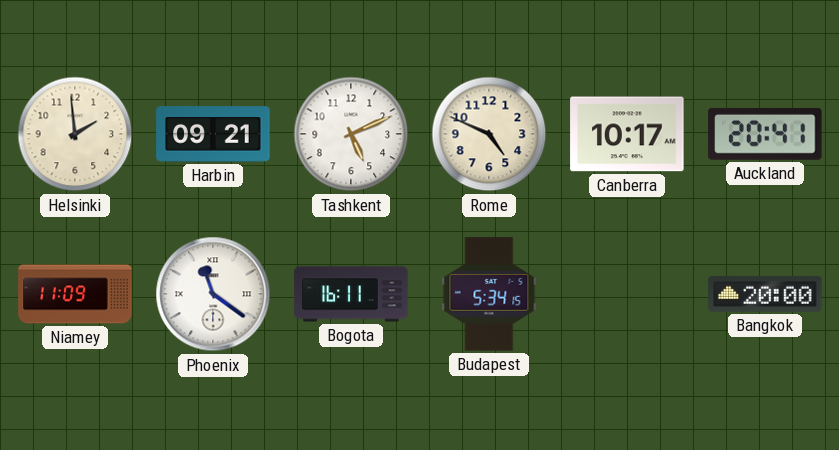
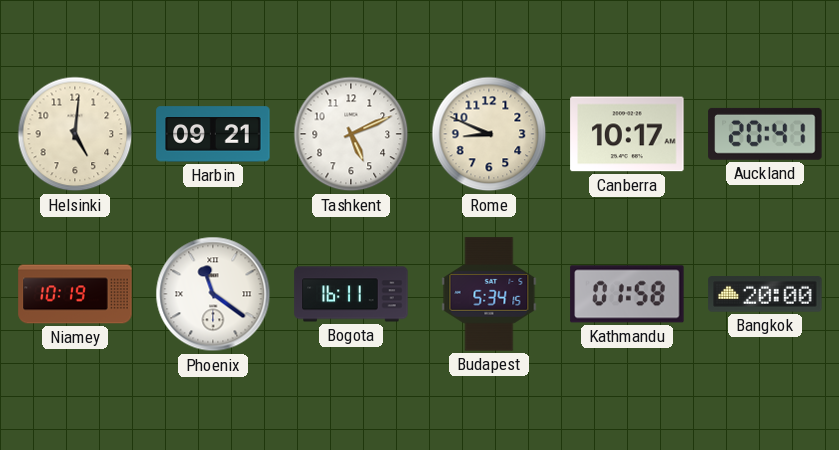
Helsinki: 1:59 -> 5:01 (75, 134)
Rome: 4:49 -> 8:49 (489, 134)
Niamey: 11:09 -> 10:19 (75, 294)
Kathmandu: none -> 01:58 (627, 294)
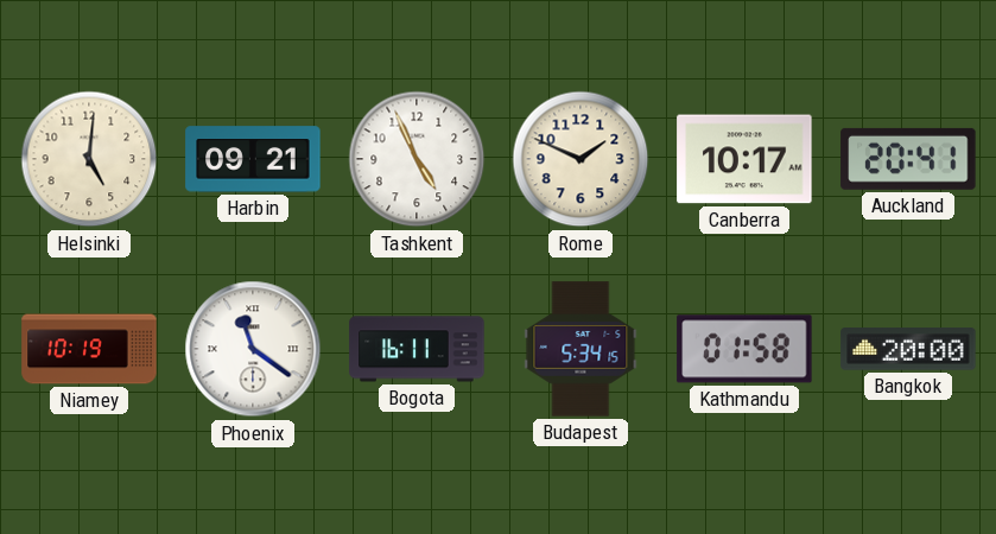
Tashkent: 5:11 -> 4:56 (417, 159)
Rome: 8:49 -> 1:49 (581, 159)
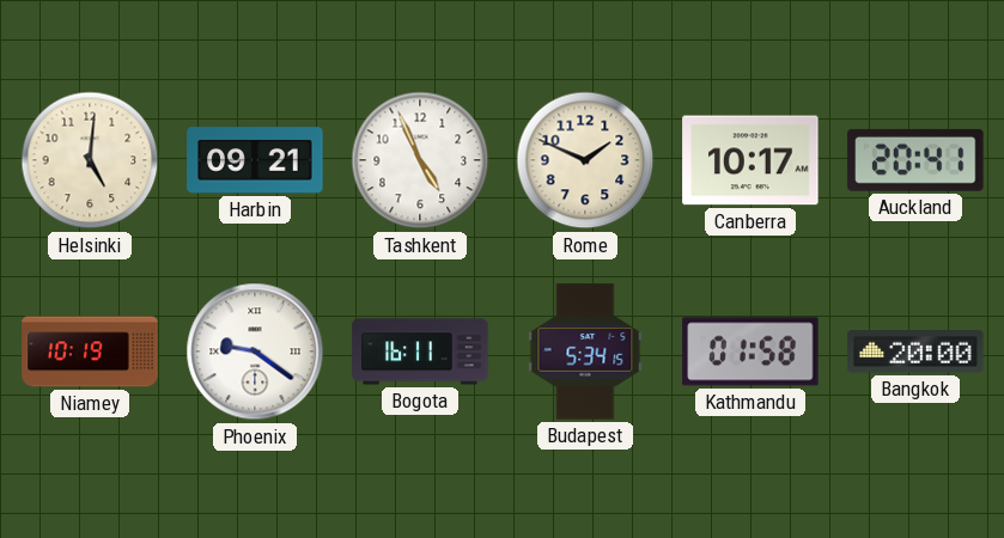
Phoenix: 11:21 -> 9:21 (255, 351)
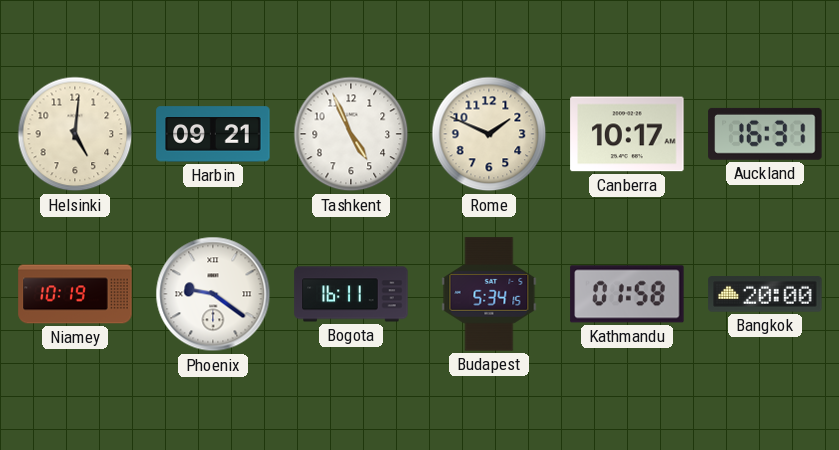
Auckland: 20:41 -> 16:31 (765, 134)
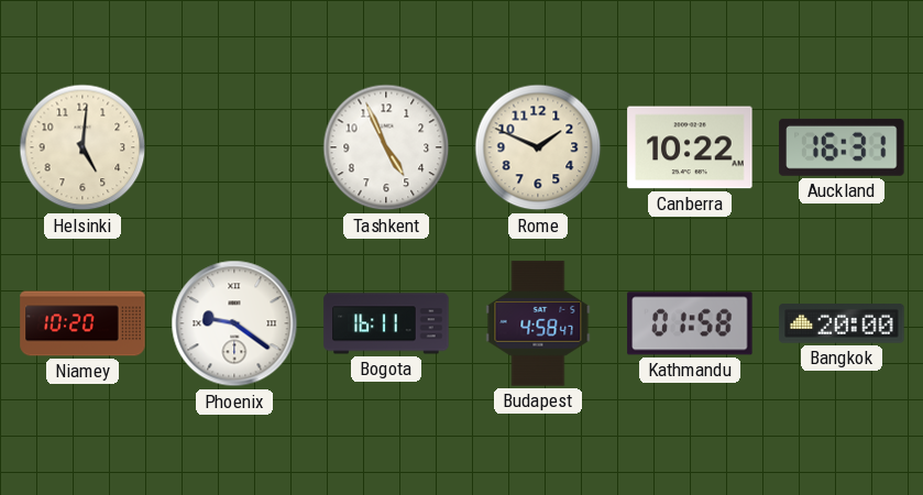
Harbin: 09:21 -> none (213, 134)
Canberra: 10:17 -> 10:22 (690, 147)
Niamey: 10:19 -> 10:20 (83, 323)
Budapest: 5:34 -> 4:58 (538, 323)
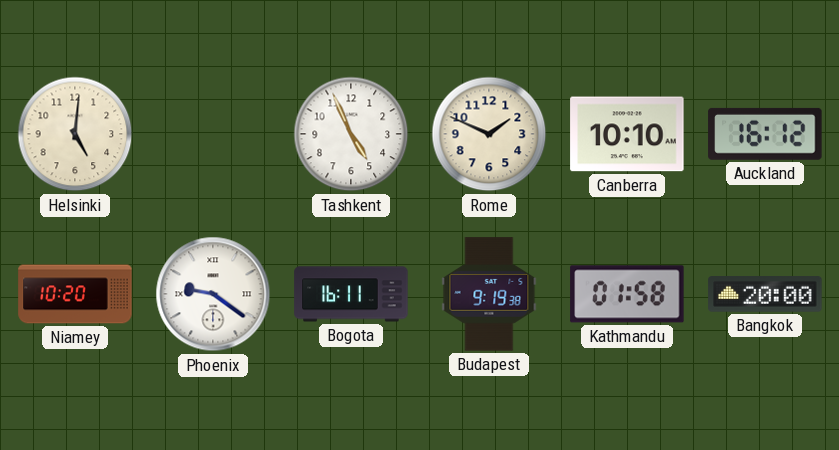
Canberra: 10:22 -> 10:10 (627, 134)
Auckland: 16:31 -> 16:12 (765, 134)
Budapest: 4:58 -> 9:19 (489, 294)
